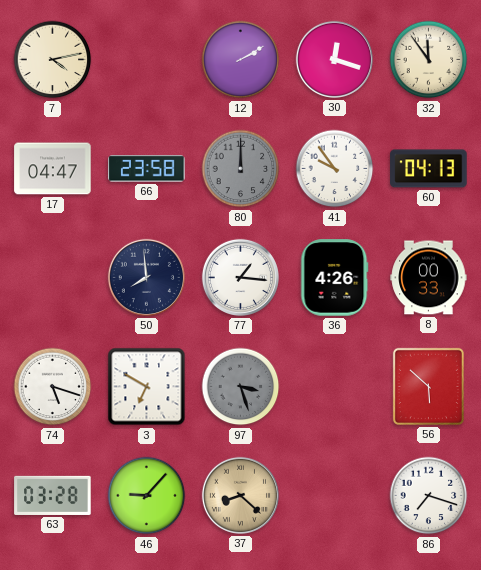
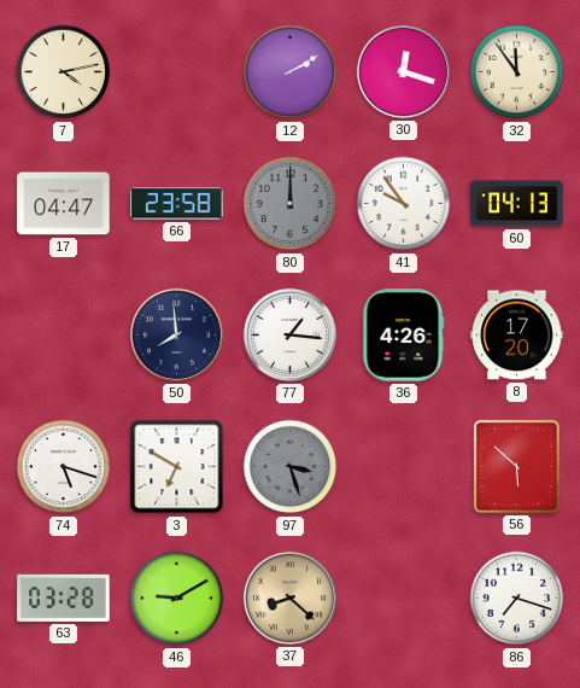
8: 00:33 -> 17:20 (517, 336)
46: 9:07 -> 9:10 (177, 599)
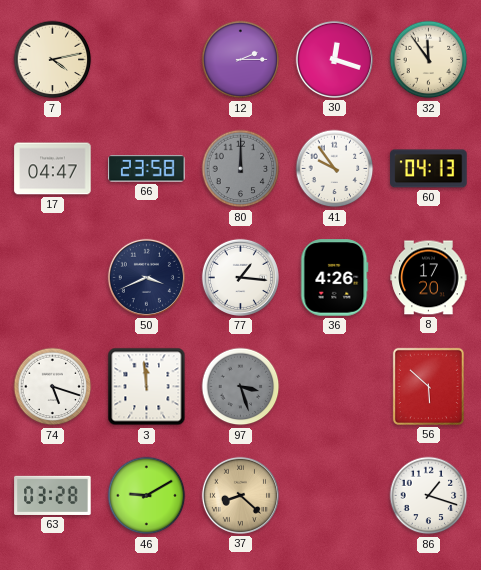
12: 2:10 -> 2:15 (241, 60)
50: 7:59 -> 3:41 (146, 277)
3: 6:50 -> 11:59 (147, 387)
86: 7:18 -> 1:18 (429, 496)
